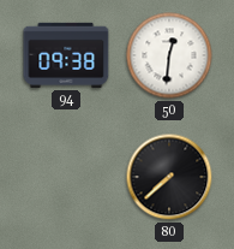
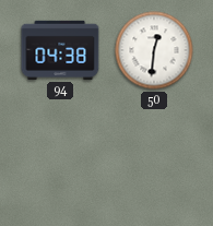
94: 09:38 -> 04:38 (60, 50)
80: 7:38 -> none (169, 177)
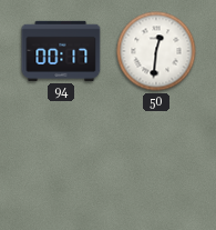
94: 04:38 -> 00:17 (61, 51)
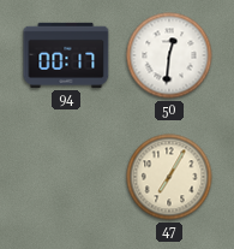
47: none -> 7:05 (169, 177)
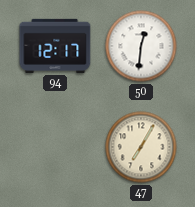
94: 00:17 -> 12:17 (55, 46)
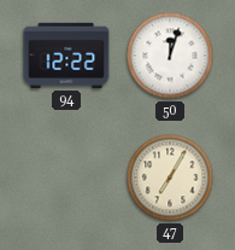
94: 12:17 -> 12:22 (66, 56)
50: 12:31 -> 12:03 (170, 56)
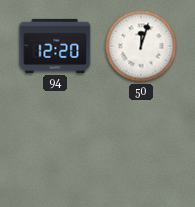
94: 12:22 -> 12:20 (55, 46)
47: 7:05 -> none (170, 178)
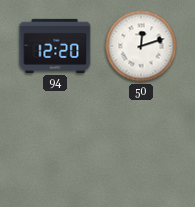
50: 12:03 -> 12:12 (141, 46)
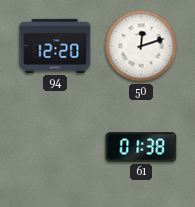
61: none -> 01:38 (141, 147)
